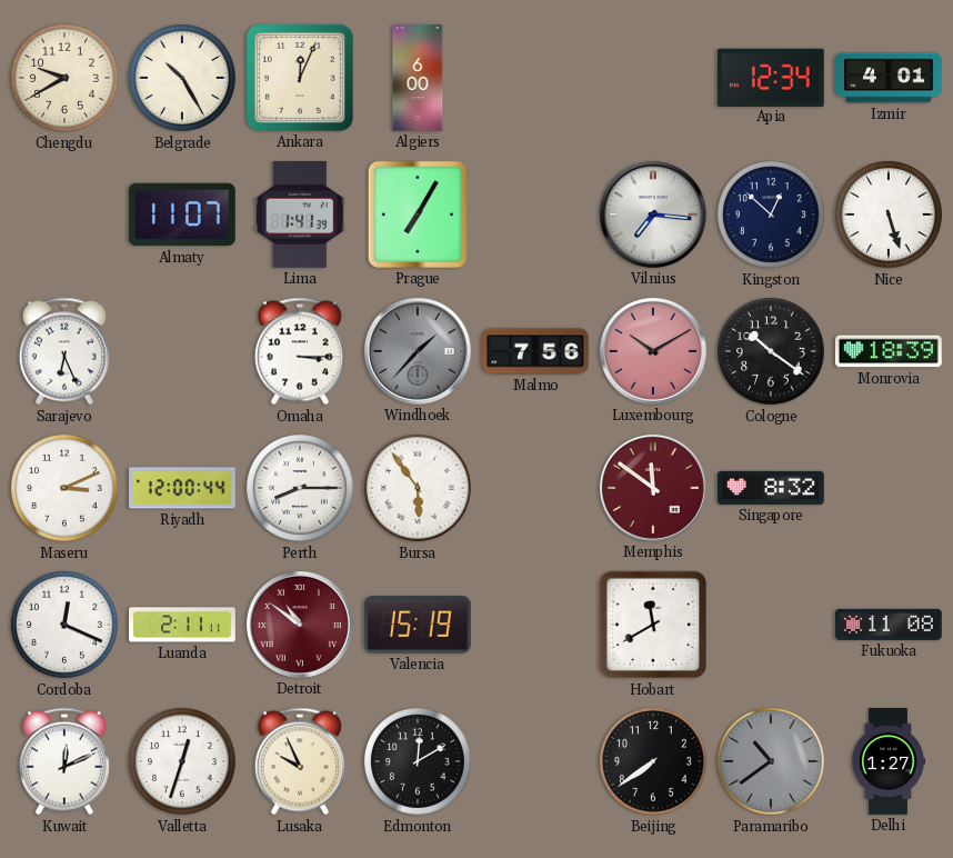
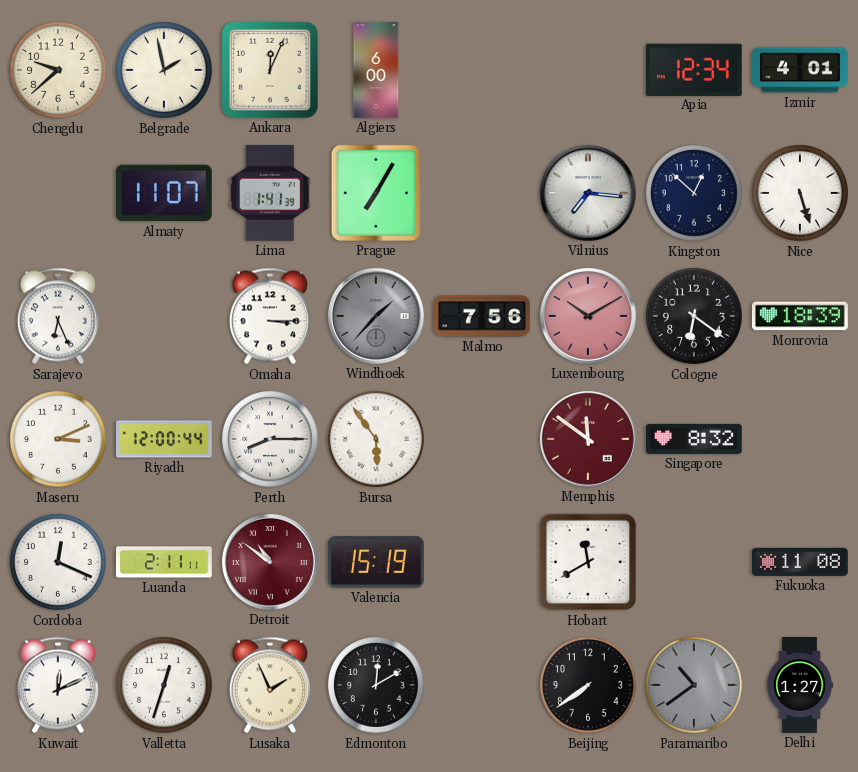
Chengdu: 9:40 -> 9:38 (59, 71)
Belgrade: 10:25 -> 1:58 (165, 71)
Cologne: 10:21 -> 6:21 (695, 317)
Lusaka: 9:56 -> 1:56 (270, 685)
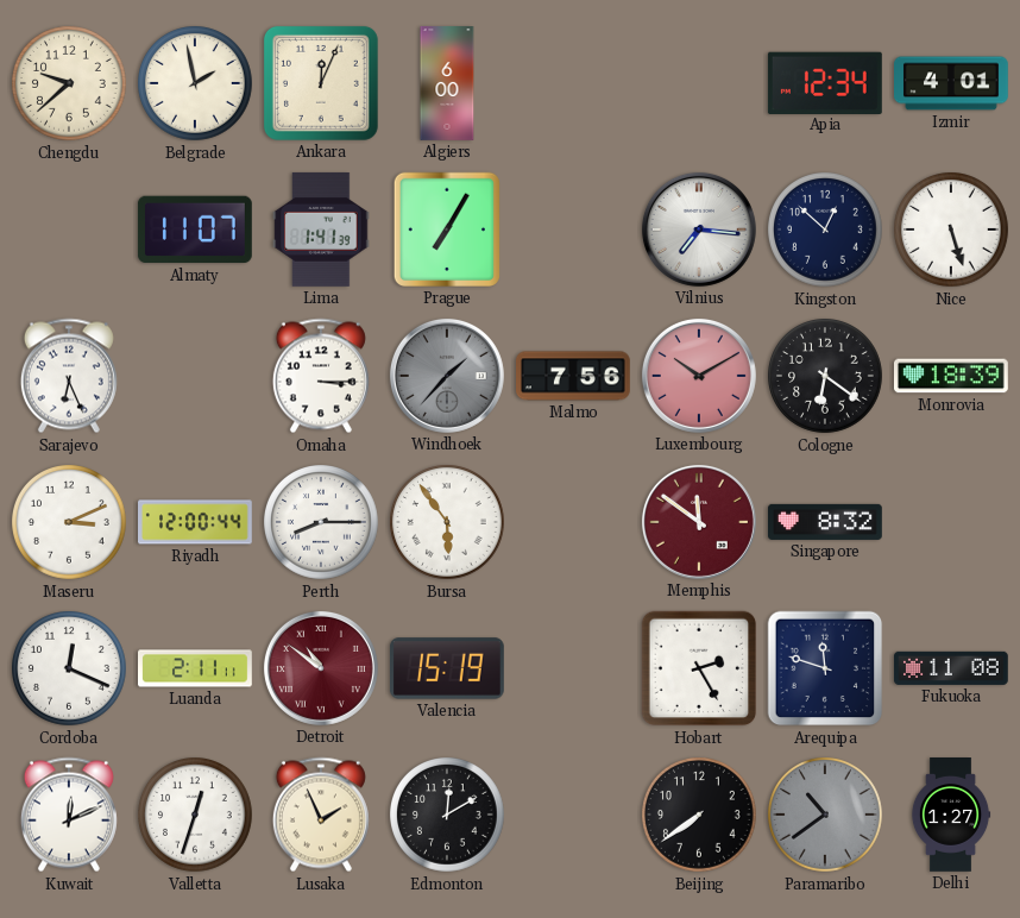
Hobart: 11:40 -> 2:25 (699, 668)
Arequipa: none -> 11:48 (825, 668)
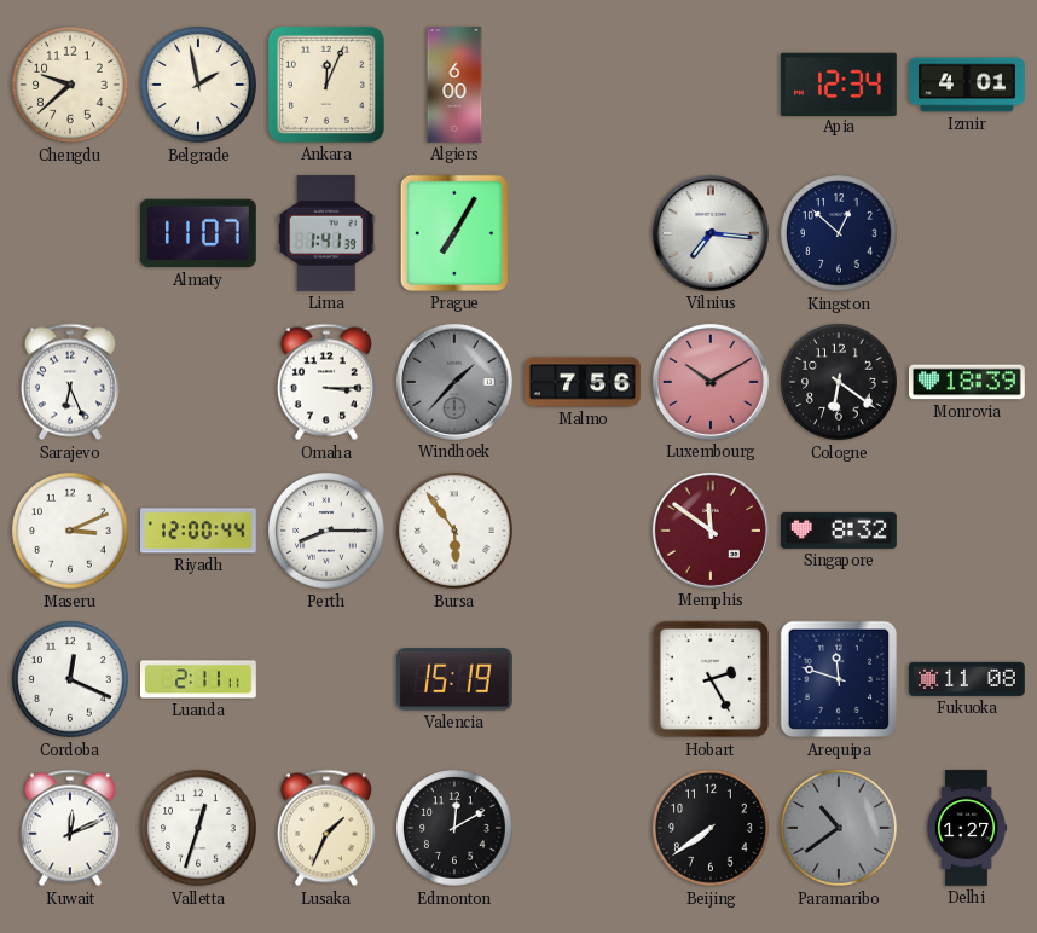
Nice: 5:27 -> none (952, 231)
Detroit: 10:51 -> none (321, 668)
Lusaka: 1:56 -> 1:34 (326, 828)
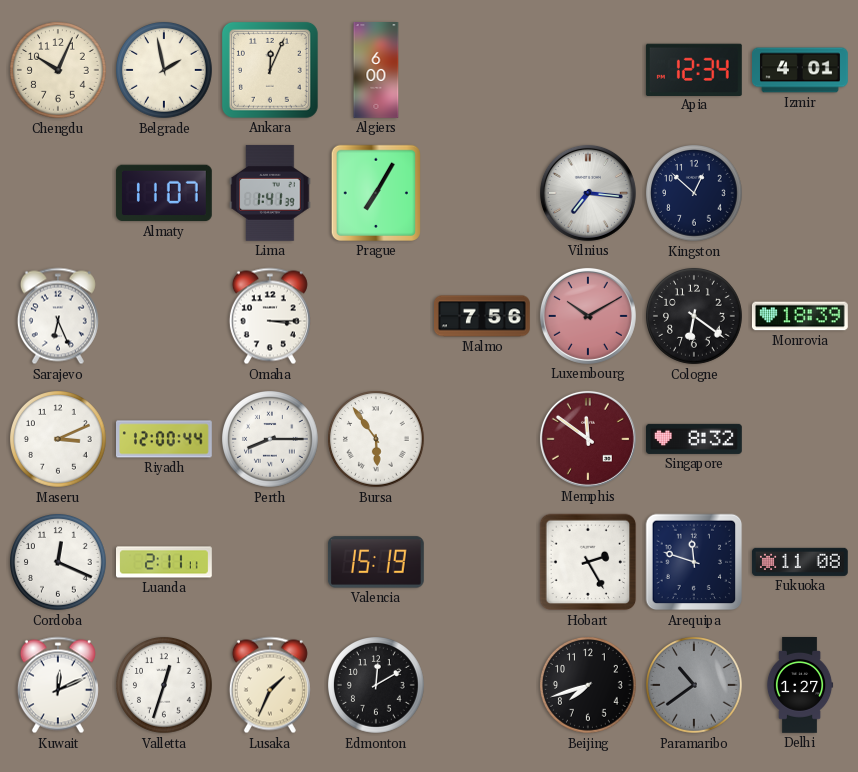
Chengdu: 9:38 -> 10:04 (59, 71)
Windhoek: 1:37 -> none (454, 382)
Beijing: 7:39 -> 7:42 (589, 686)
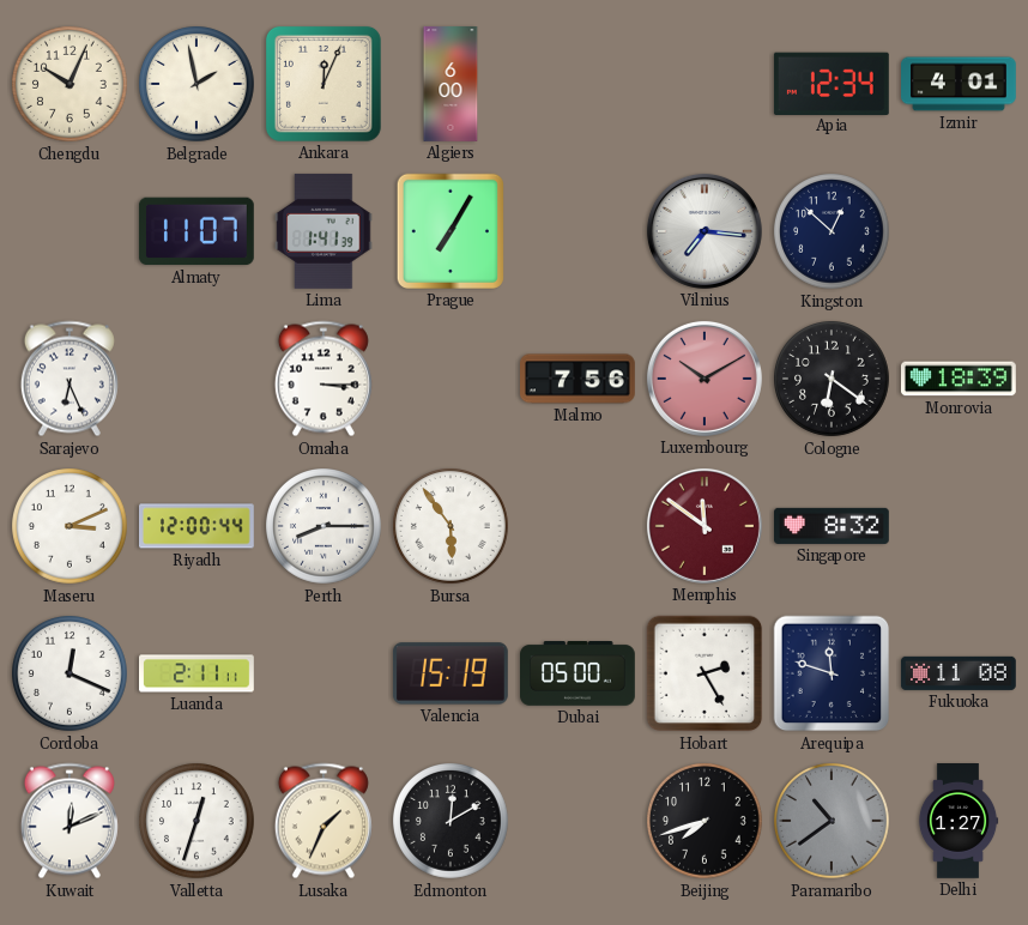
Dubai: none -> 05:00 (579, 673)
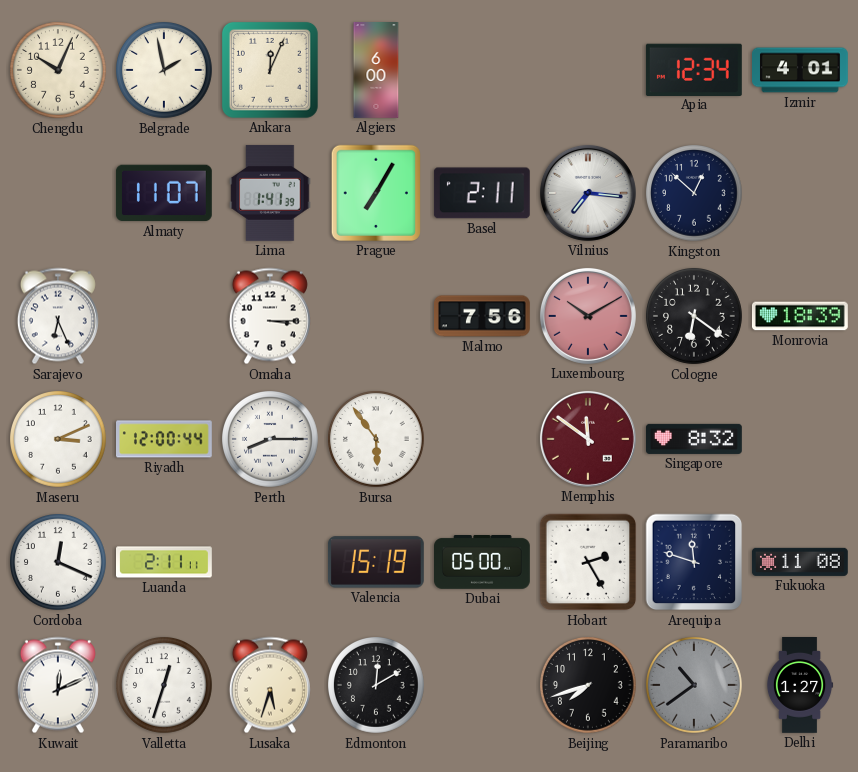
Basel: none -> 2:11 (482, 193)
Lusaka: 1:34 -> 5:33 (270, 685)
